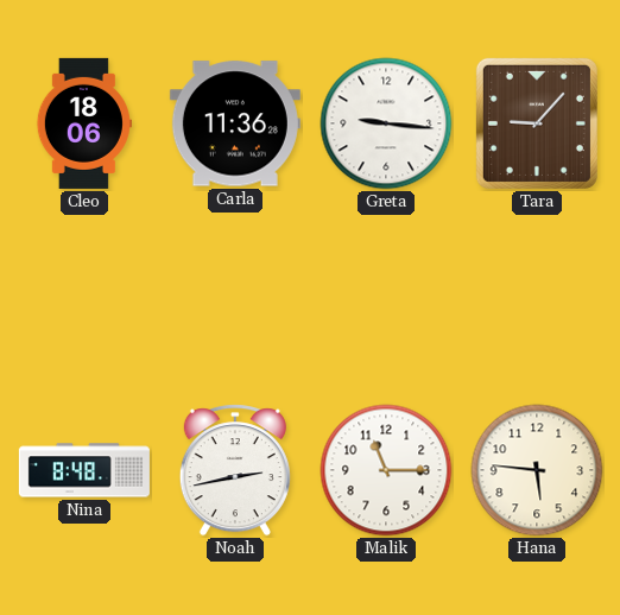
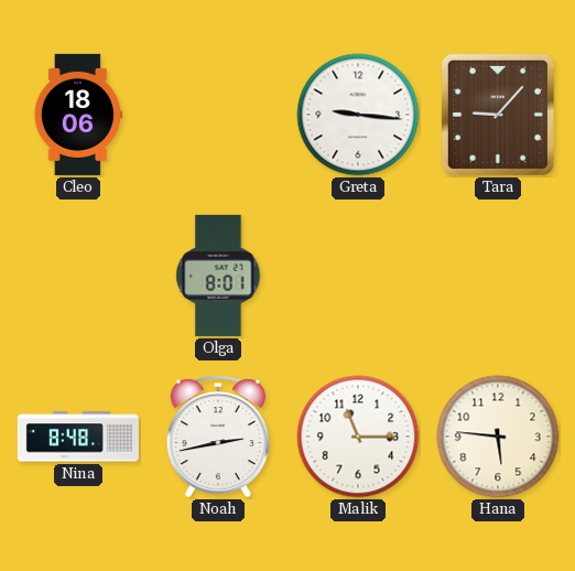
Carla: 11:36 -> none (235, 123)
Olga: none -> 8:01 (218, 276)
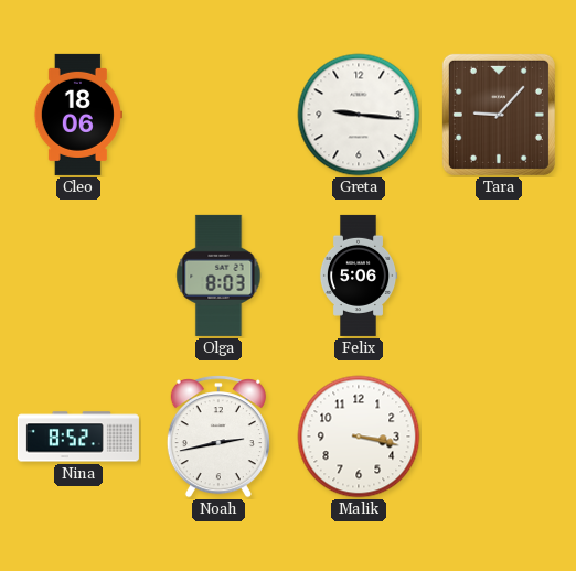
Olga: 8:01 -> 8:03 (218, 276)
Felix: none -> 5:06 (359, 276)
Nina: 8:48 -> 8:52 (78, 437)
Malik: 11:15 -> 3:17 (359, 437)
Hana: 5:46 -> none (498, 437)
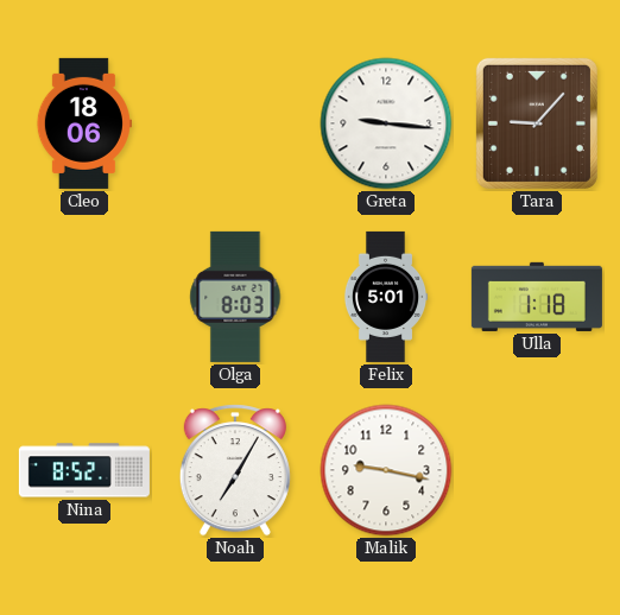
Felix: 5:06 -> 5:01 (386, 297)
Ulla: none -> 1:18 (537, 297)
Noah: 2:43 -> 7:05 (235, 470)
Malik: 3:17 -> 9:17 (386, 470)
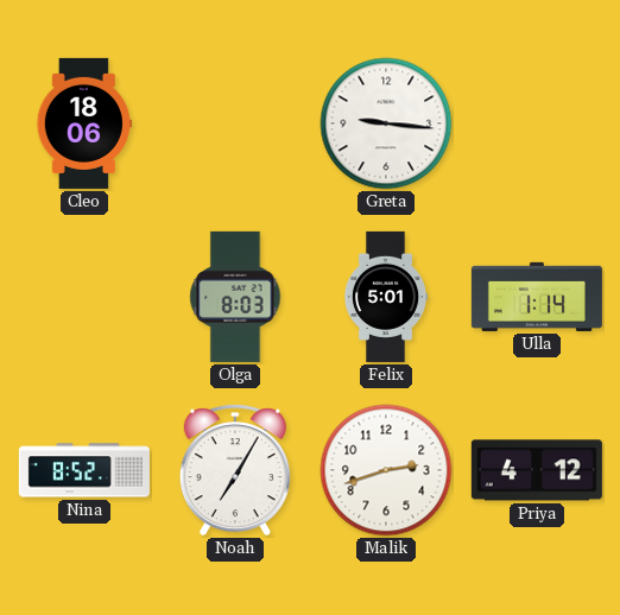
Tara: 9:07 -> none (537, 123)
Ulla: 1:18 -> 1:14 (537, 297)
Malik: 9:17 -> 2:42 (386, 470)
Priya: none -> 4:12 (537, 470)
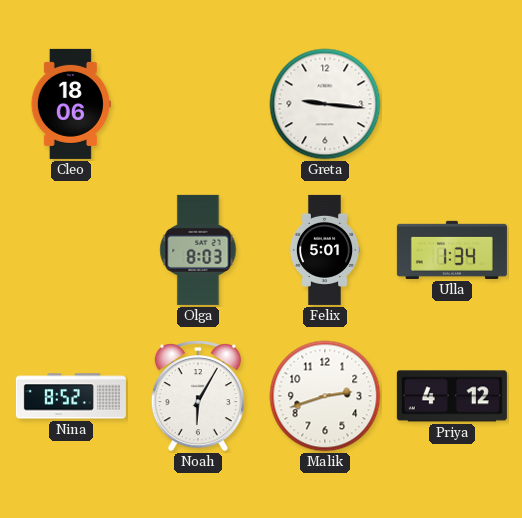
Ulla: 1:14 -> 1:34 (452, 250)
Noah: 7:05 -> 6:05 (198, 396)
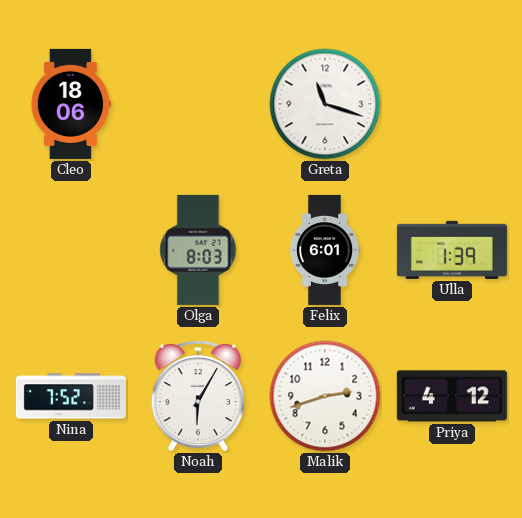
Greta: 9:16 -> 11:18 (325, 104)
Felix: 5:01 -> 6:01 (325, 250)
Ulla: 1:34 -> 1:39 (452, 250)
Nina: 8:52 -> 7:52 (71, 396)
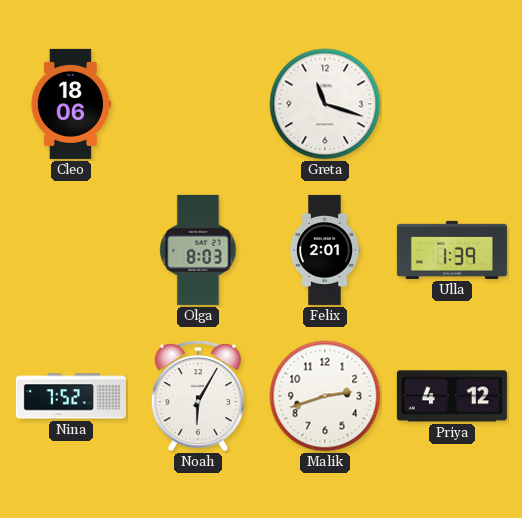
Felix: 6:01 -> 2:01 (325, 250)
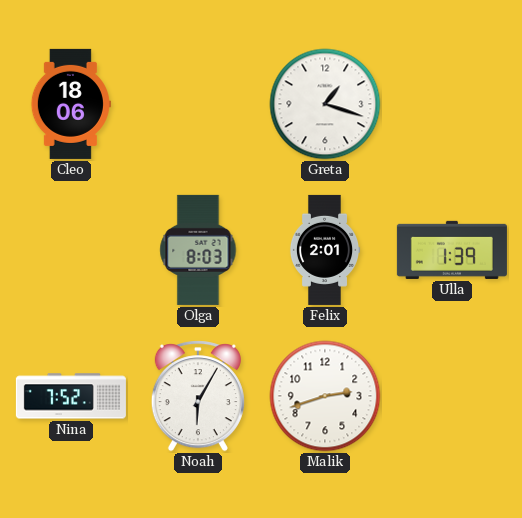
Greta: 11:18 -> 1:18 (325, 104)
Priya: 4:12 -> none (452, 396)
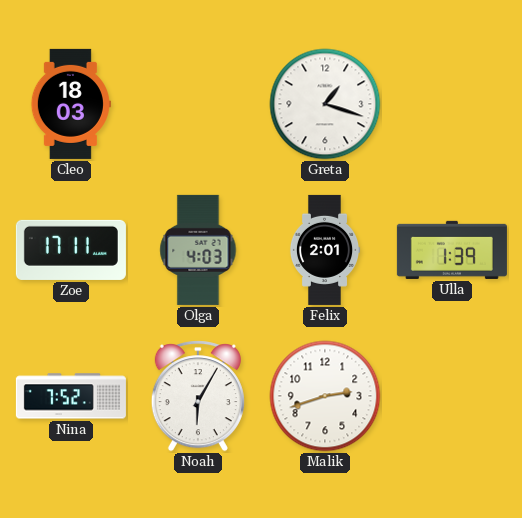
Cleo: 18:06 -> 18:03 (71, 104)
Zoe: none -> 17:11 (71, 250)
Olga: 8:03 -> 4:03 (198, 250)
